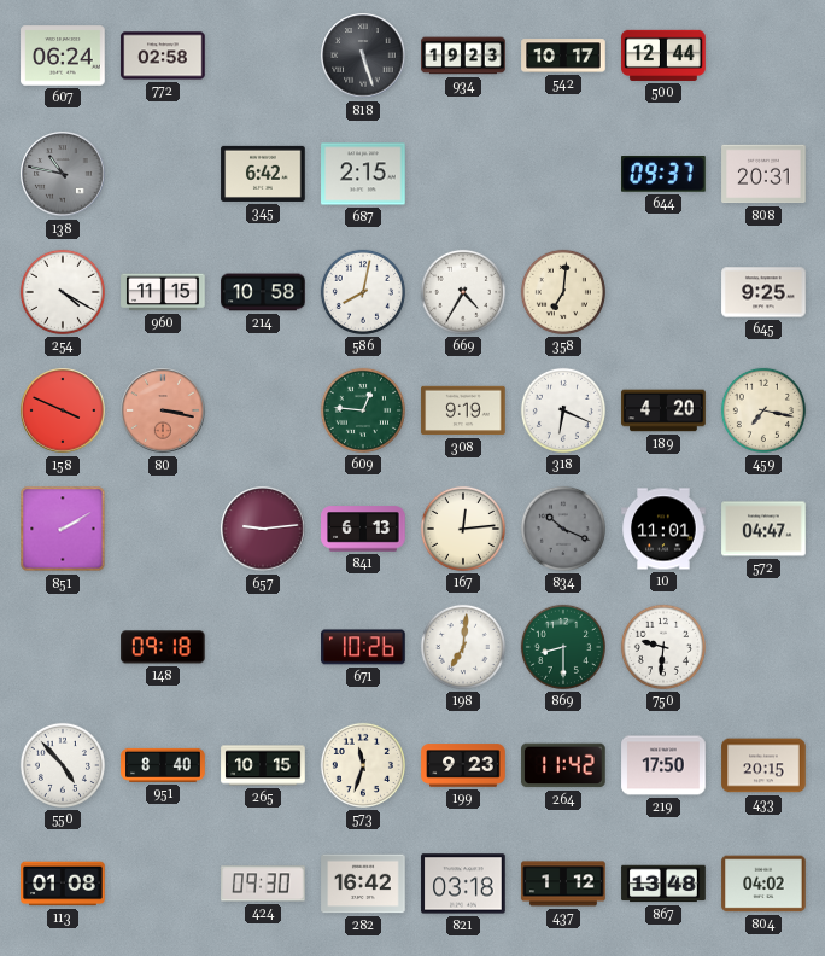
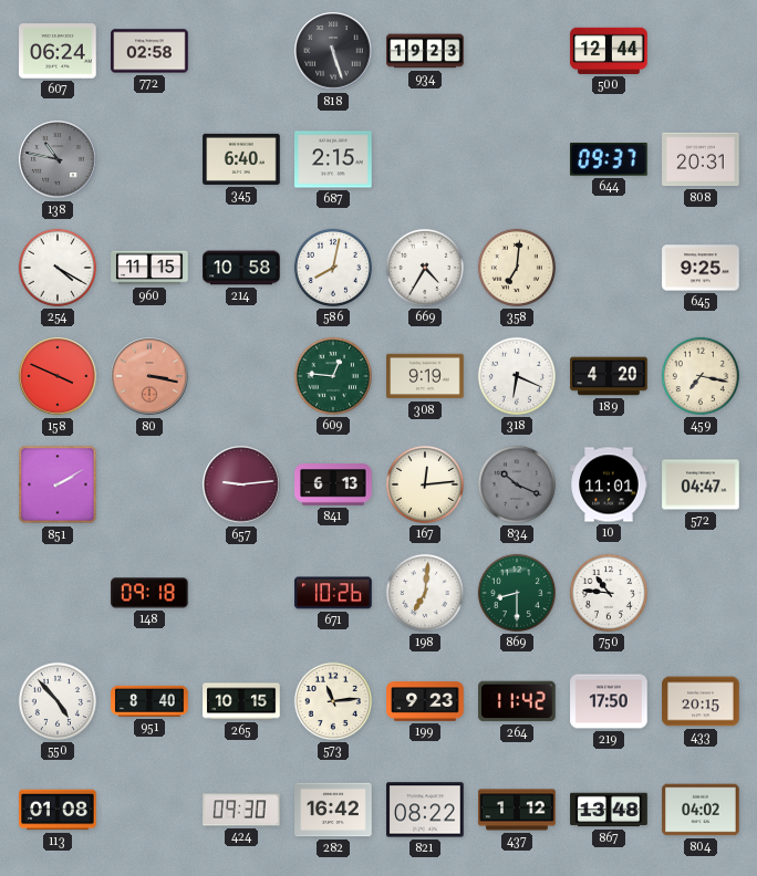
542: 10:17 -> none (563, 56)
345: 6:42 -> 6:40 (241, 159)
750: 9:31 -> 10:46 (609, 593)
573: 11:33 -> 11:14 (333, 701)
821: 03:18 -> 08:22 (425, 810)
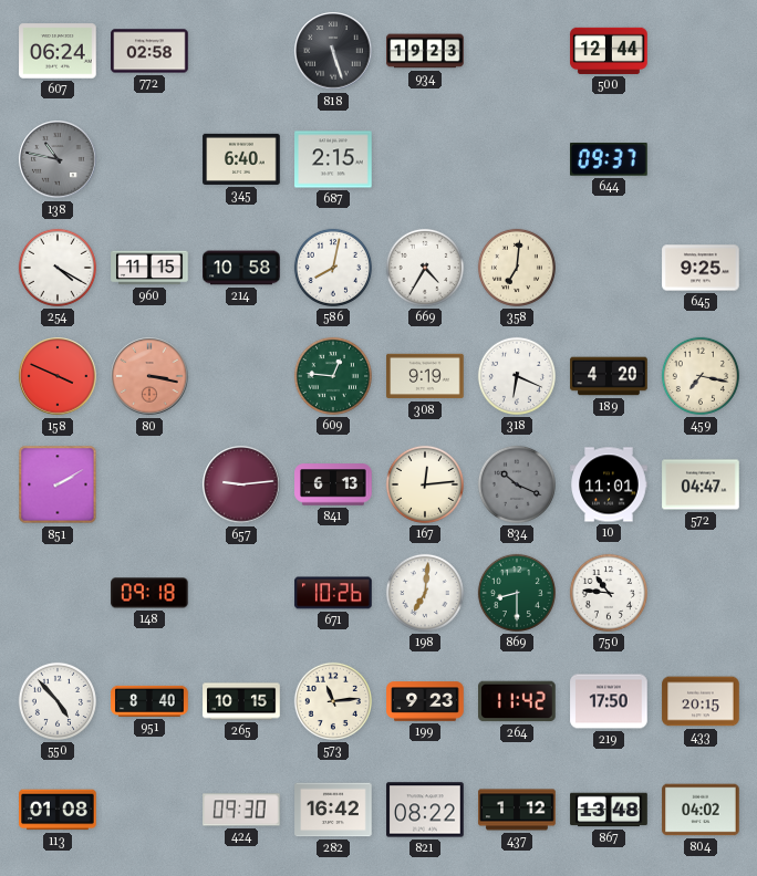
808: 20:31 -> none (701, 159)
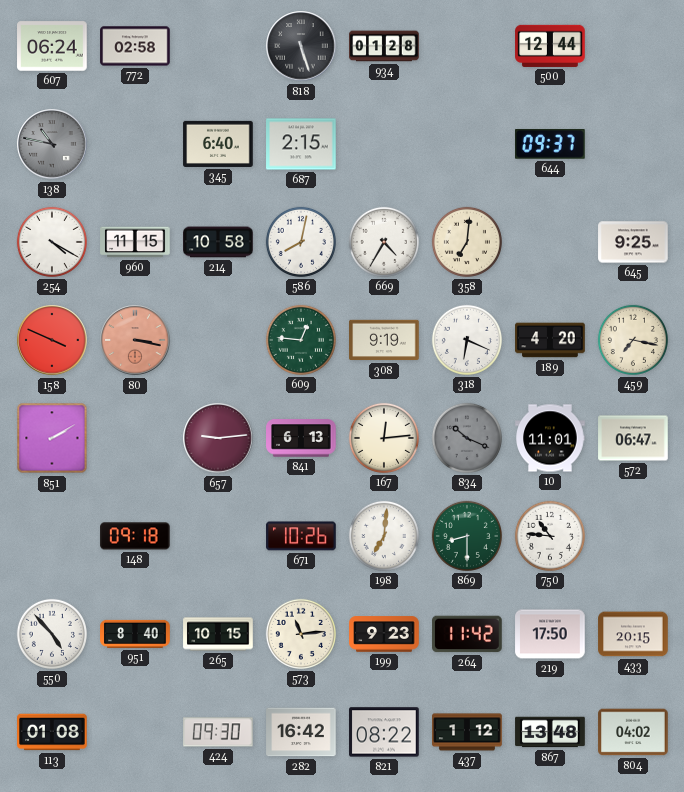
934: 19:23 -> 01:28 (384, 46)
572: 04:47 -> 06:47 (633, 438)
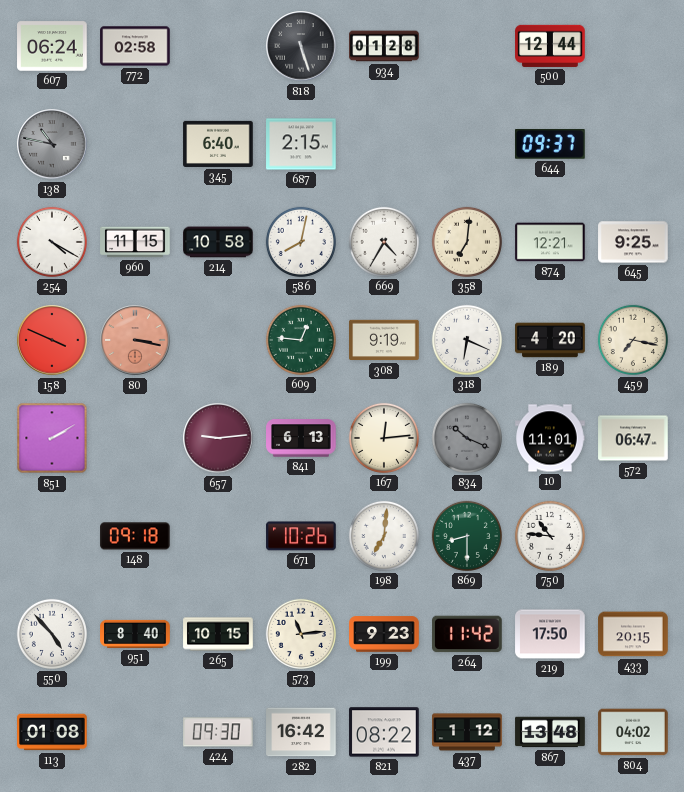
874: none -> 12:21 (550, 242)
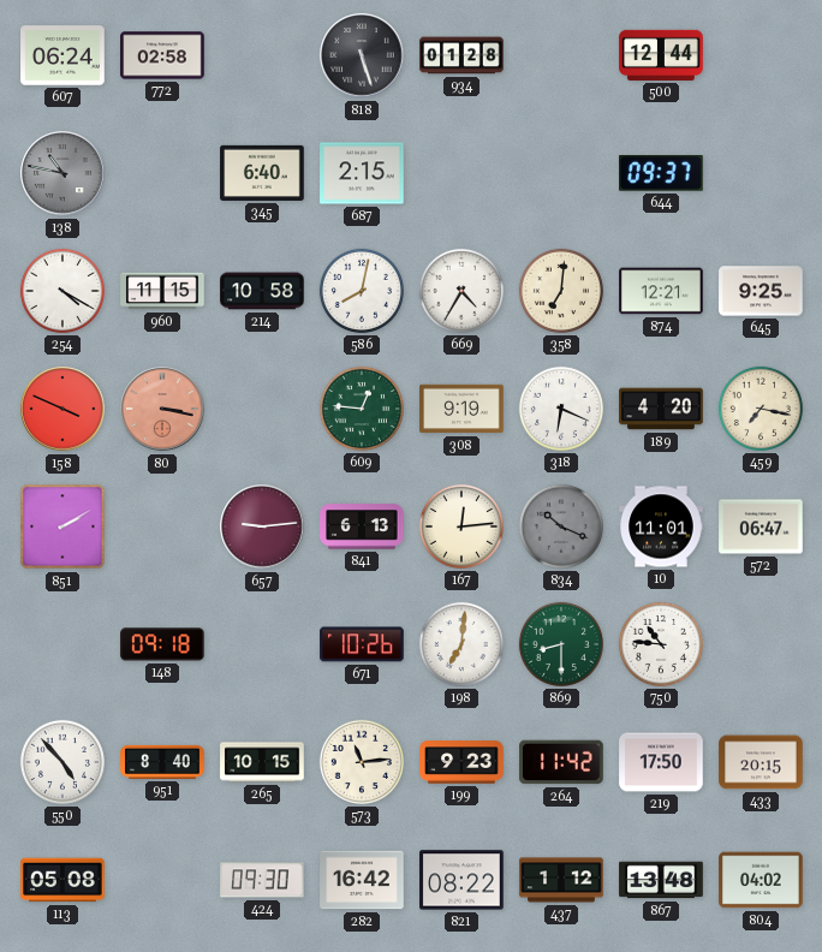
113: 01:08 -> 05:08 (62, 880)
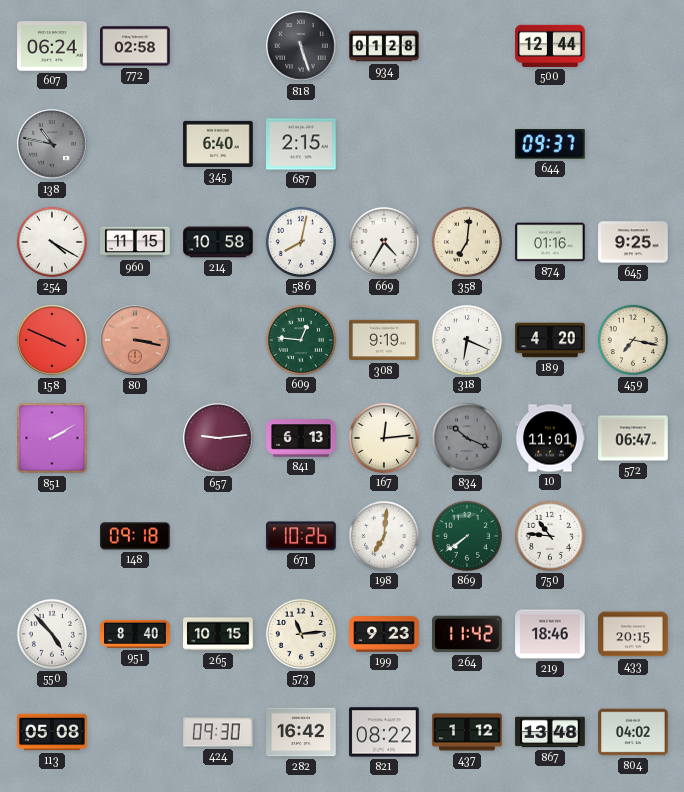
874: 12:21 -> 01:16 (550, 242)
869: 8:30 -> 7:39 (467, 536)
219: 17:50 -> 18:46 (550, 634)
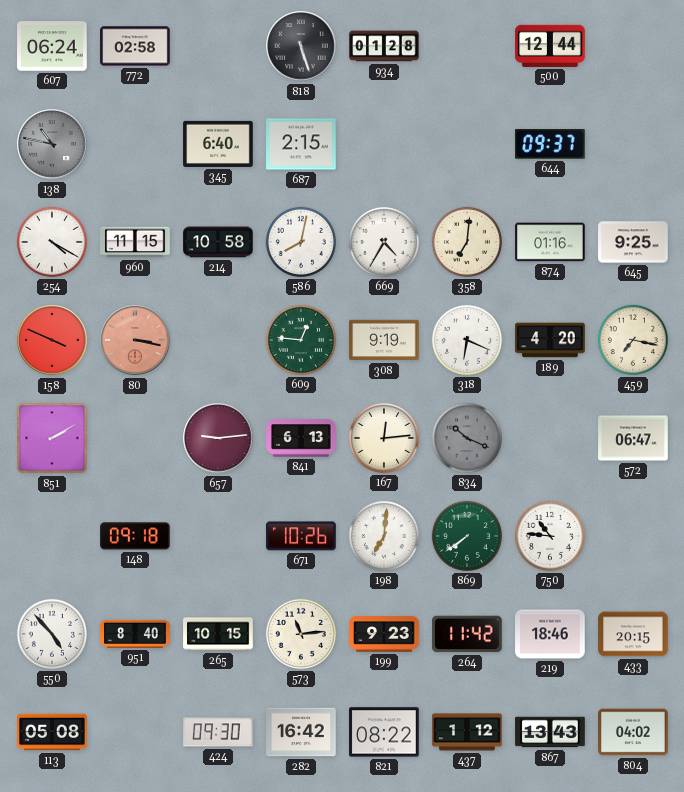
10: 11:01 -> none (550, 438)
867: 13:48 -> 13:43 (550, 732)
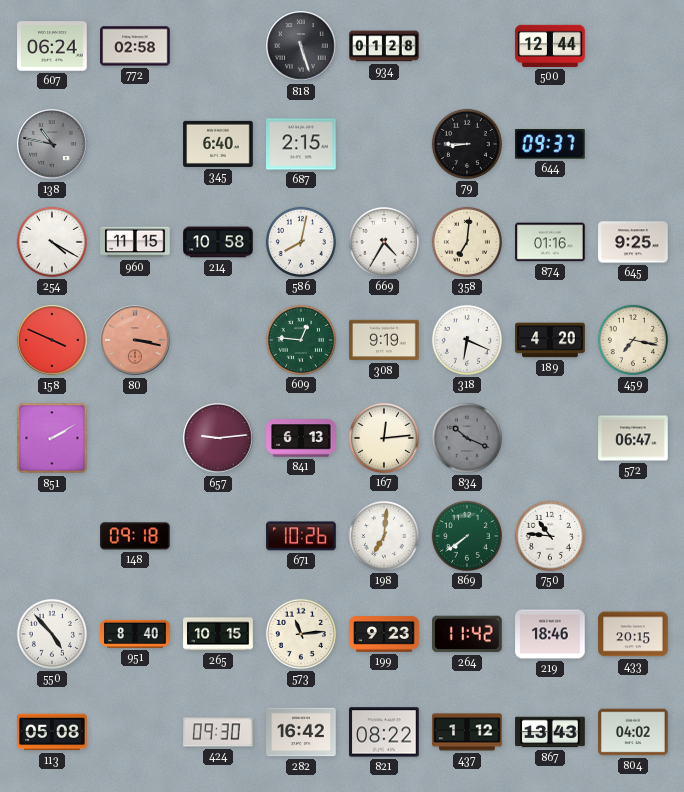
79: none -> 8:45 (467, 144)
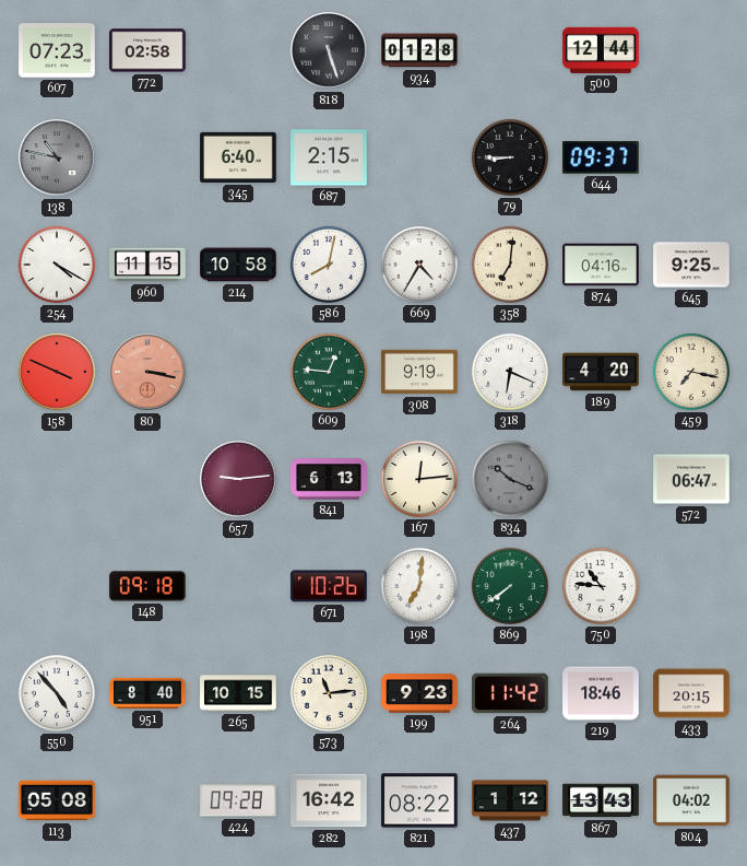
607: 06:24 -> 07:23 (57, 50)
874: 01:16 -> 04:16 (601, 265)
851: 2:10 -> none (52, 438)
424: 09:30 -> 09:28 (238, 800)
